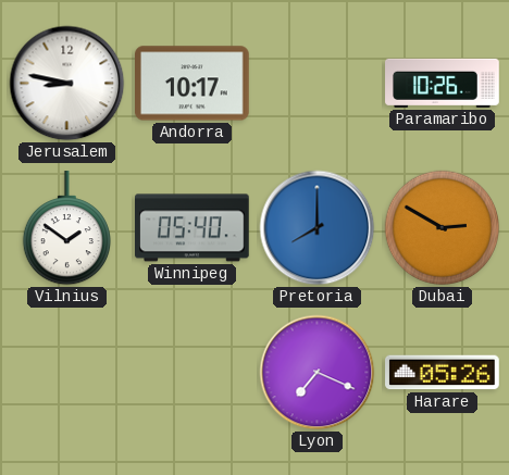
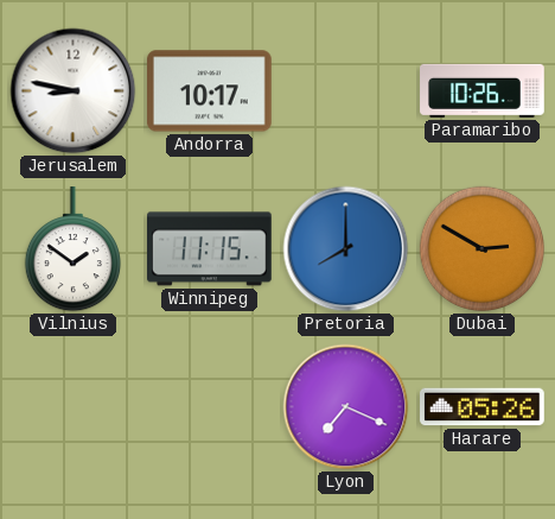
Winnipeg: 05:40 -> 11:15 (210, 249)
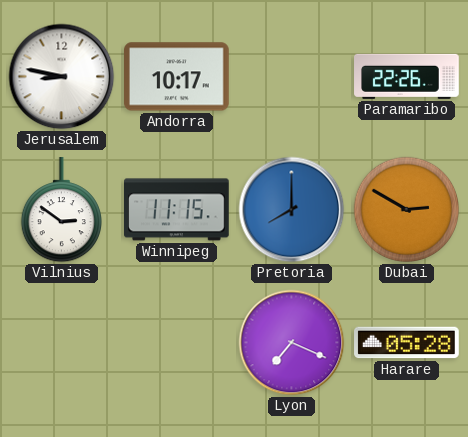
Paramaribo: 10:26 -> 22:26 (407, 76)
Vilnius: 1:51 -> 2:51 (61, 211)
Harare: 05:26 -> 05:28 (407, 343)
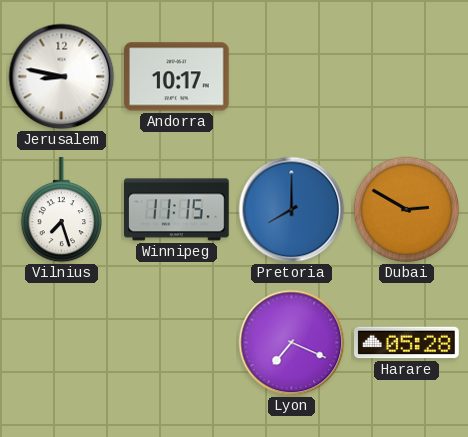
Paramaribo: 22:26 -> none (407, 76)
Vilnius: 2:51 -> 7:27 (61, 211)
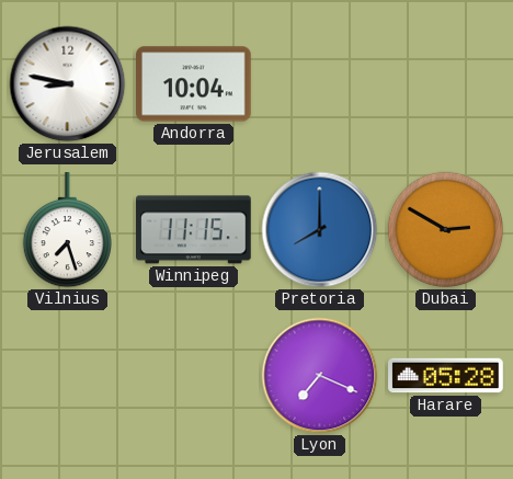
Andorra: 10:17 -> 10:04 (194, 84)
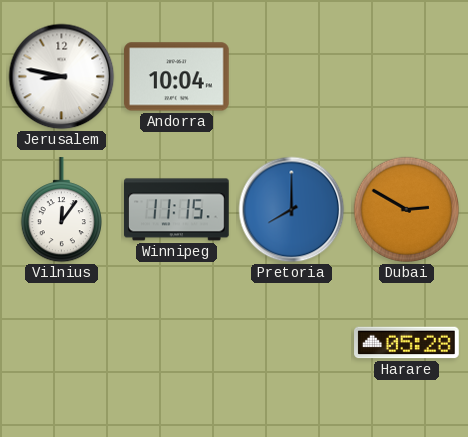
Vilnius: 7:27 -> 12:06 (61, 211)
Lyon: 7:19 -> none (320, 376)
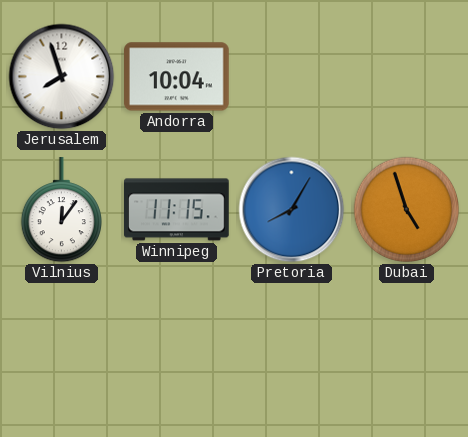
Jerusalem: 8:47 -> 7:57 (62, 77)
Pretoria: 8:00 -> 8:05 (292, 210)
Dubai: 2:50 -> 4:57 (407, 210)
Harare: 05:28 -> none (407, 343)
